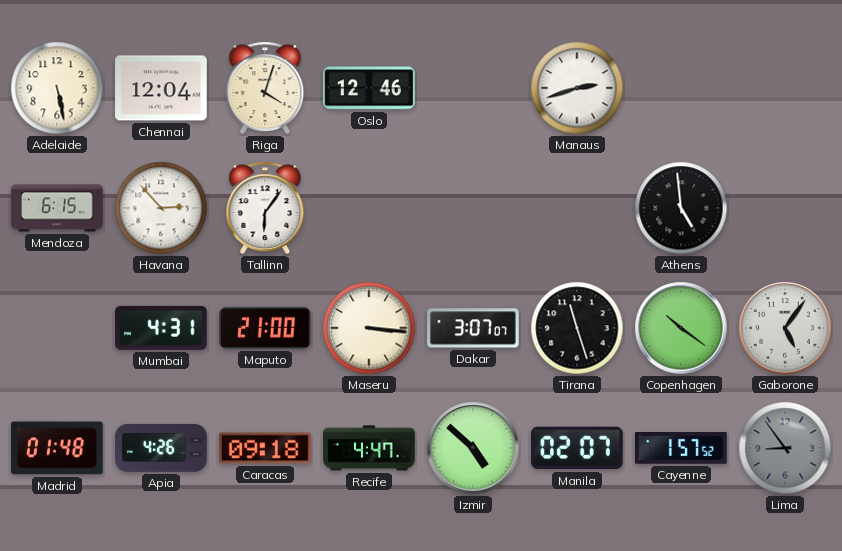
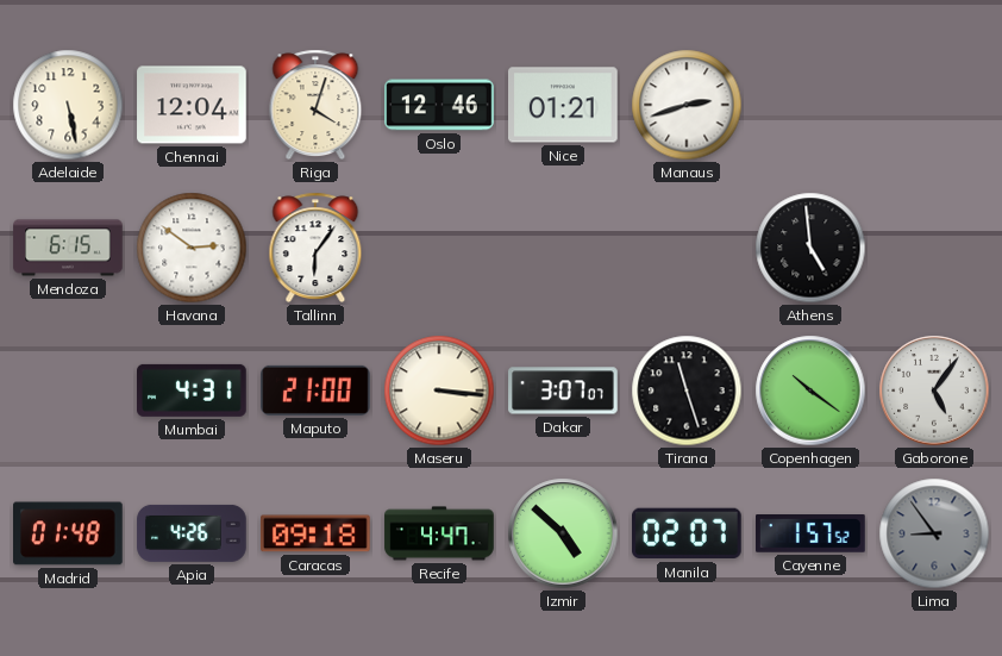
Nice: none -> 01:21 (563, 105)
Havana: 2:53 -> 2:51 (192, 248)
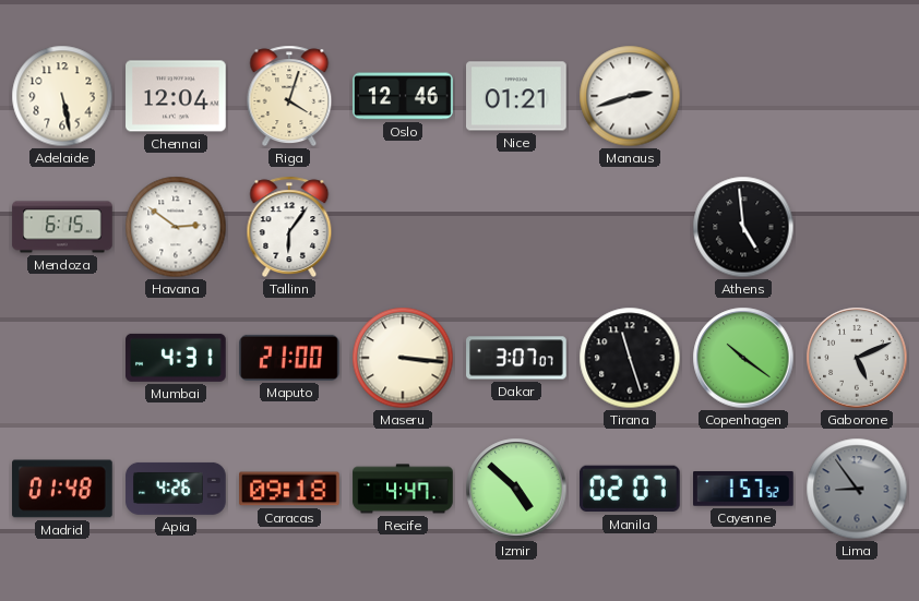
Gaborone: 5:06 -> 5:11 (857, 358)
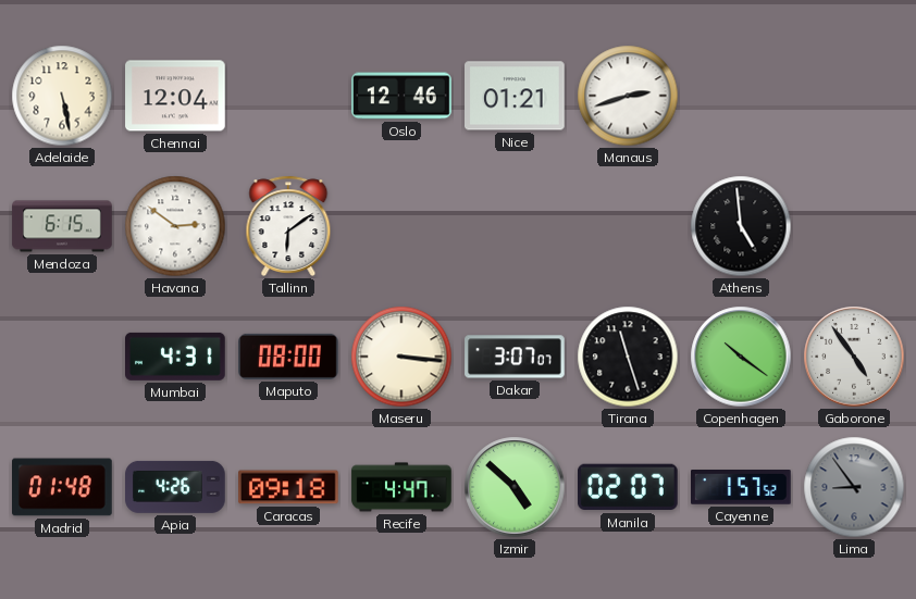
Riga: 4:03 -> none (289, 96)
Tallinn: 6:06 -> 6:09 (288, 226)
Maputo: 21:00 -> 08:00 (288, 357)
Gaborone: 5:11 -> 4:54 (854, 357)
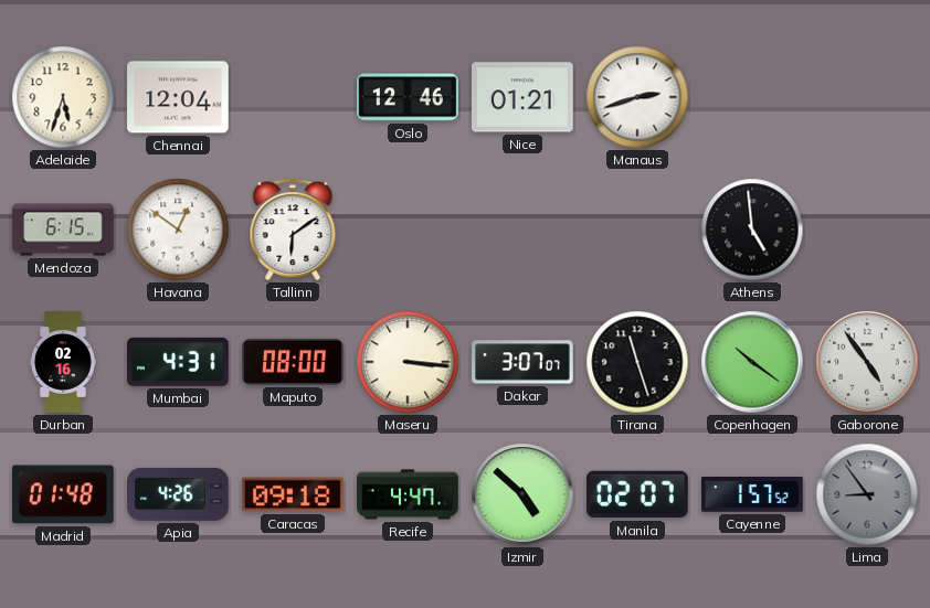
Adelaide: 5:28 -> 5:33 (63, 97)
Havana: 2:51 -> 12:51 (178, 230)
Durban: none -> 02:16 (64, 362)
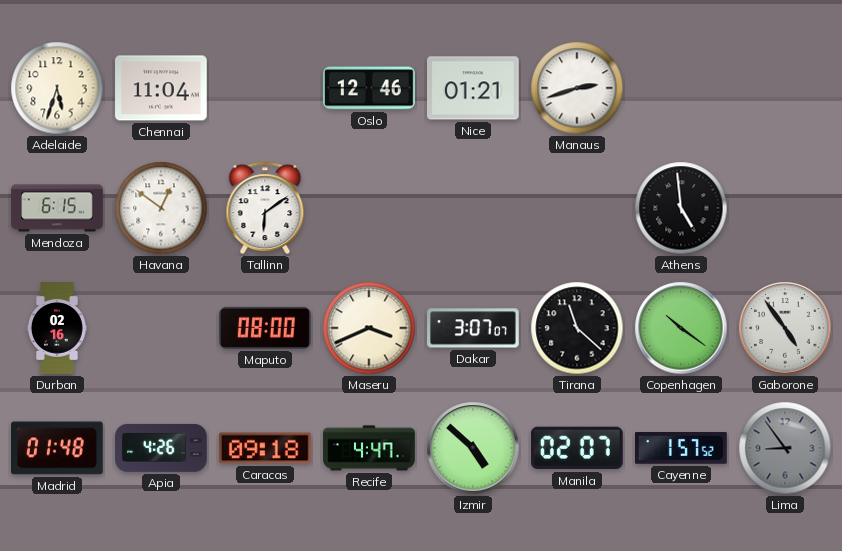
Chennai: 12:04 -> 11:04 (161, 88)
Mumbai: 4:31 -> none (179, 362)
Maseru: 3:16 -> 3:41 (369, 328)
Tirana: 11:27 -> 11:22 (577, 328)
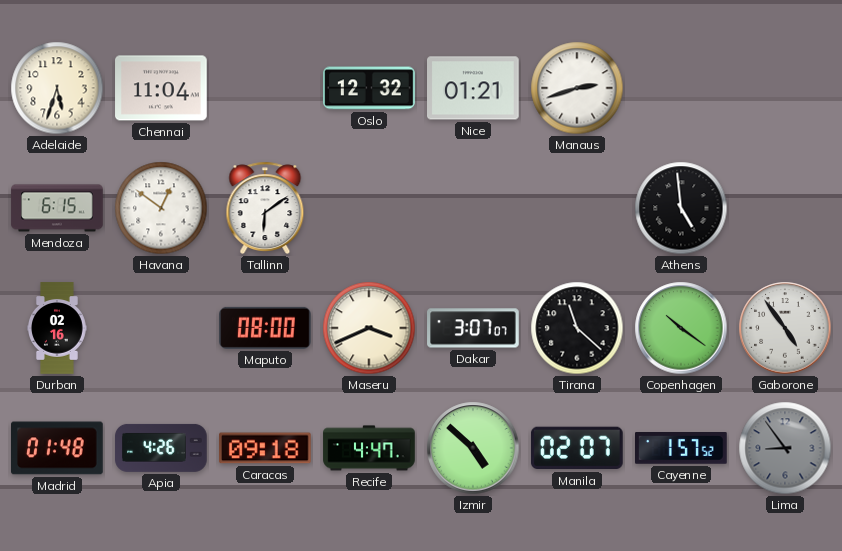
Oslo: 12:46 -> 12:32 (369, 88)
